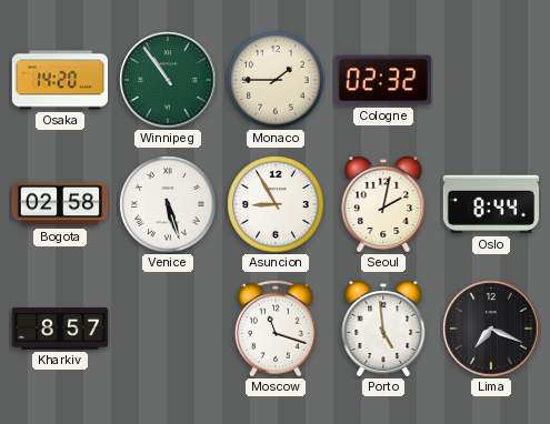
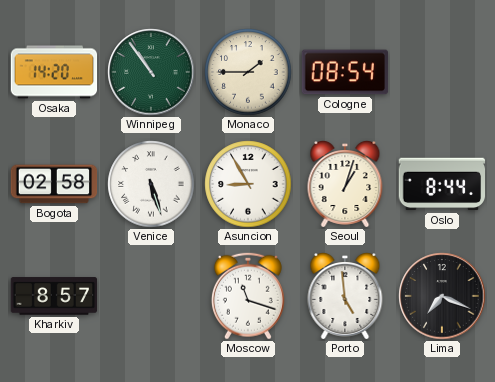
Cologne: 02:32 -> 08:54 (345, 72)
Seoul: 2:02 -> 1:03 (345, 185)
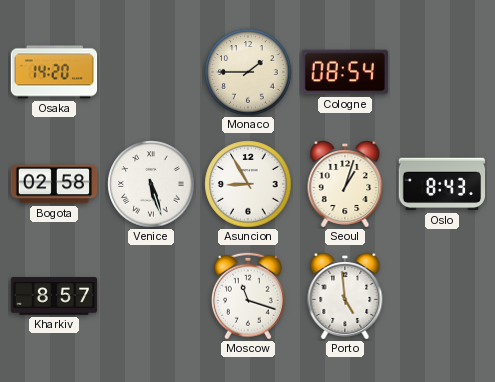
Winnipeg: 10:54 -> none (151, 72)
Oslo: 8:44 -> 8:43 (442, 184)
Lima: 7:19 -> none (442, 296)
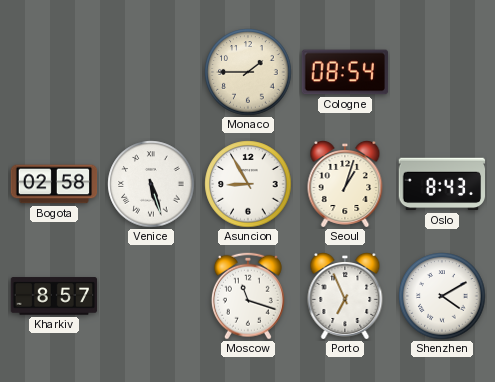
Osaka: 14:20 -> none (54, 72)
Porto: 4:59 -> 6:56 (345, 297)
Shenzhen: none -> 4:10 (442, 296)
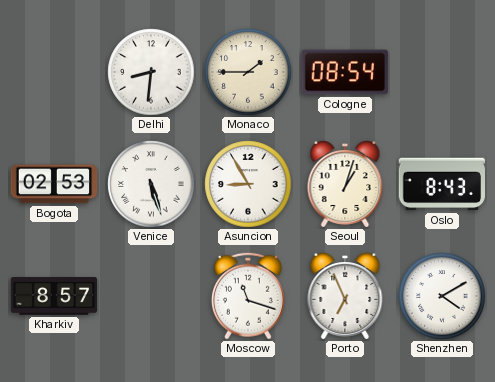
Delhi: none -> 8:31 (151, 72)
Bogota: 02:58 -> 02:53 (54, 184)
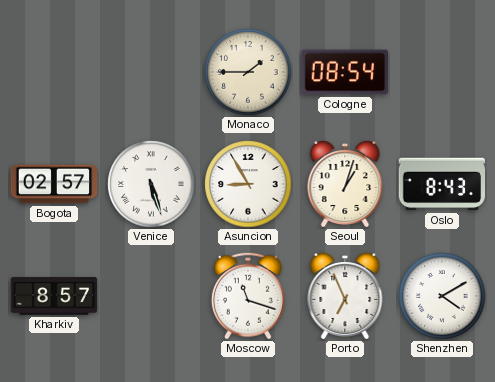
Delhi: 8:31 -> none (151, 72)
Bogota: 02:53 -> 02:57 (54, 184)
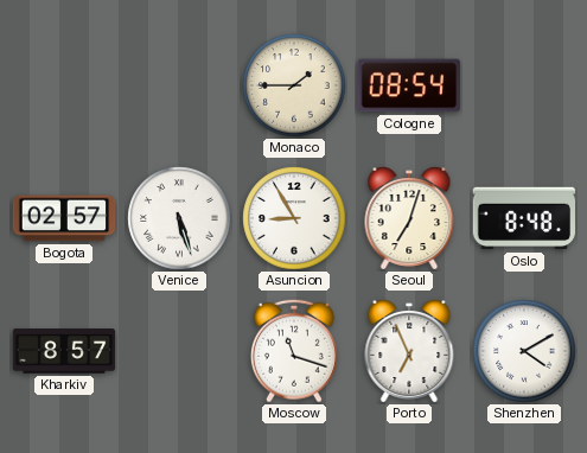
Seoul: 1:03 -> 7:03 (409, 219)
Oslo: 8:43 -> 8:48 (524, 218)
